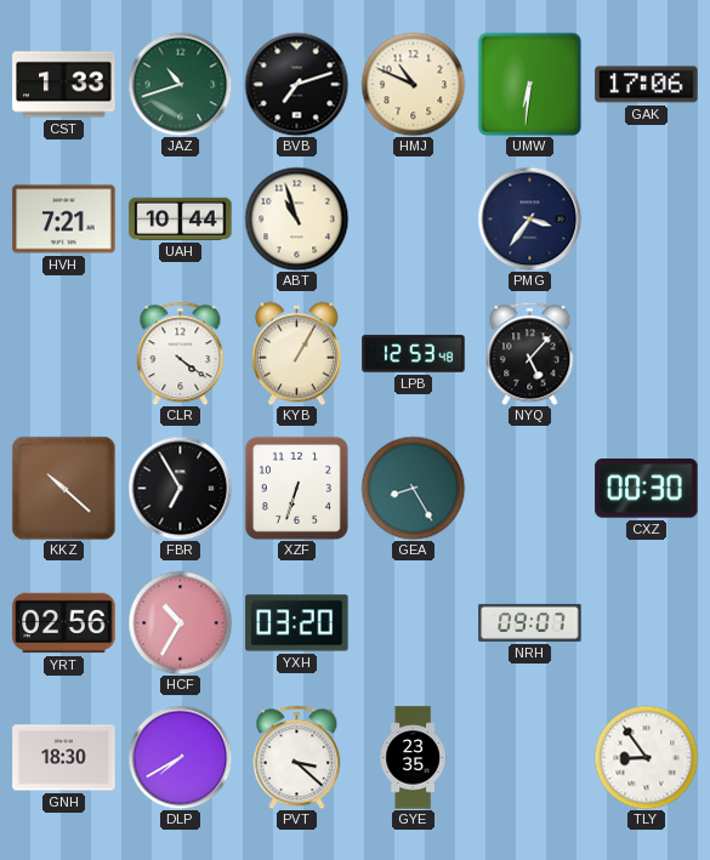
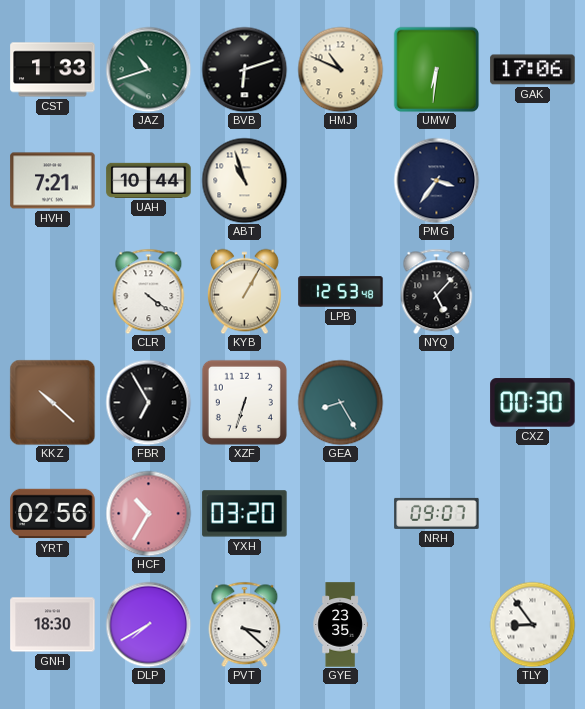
BVB: 7:12 -> 6:12 (244, 69)
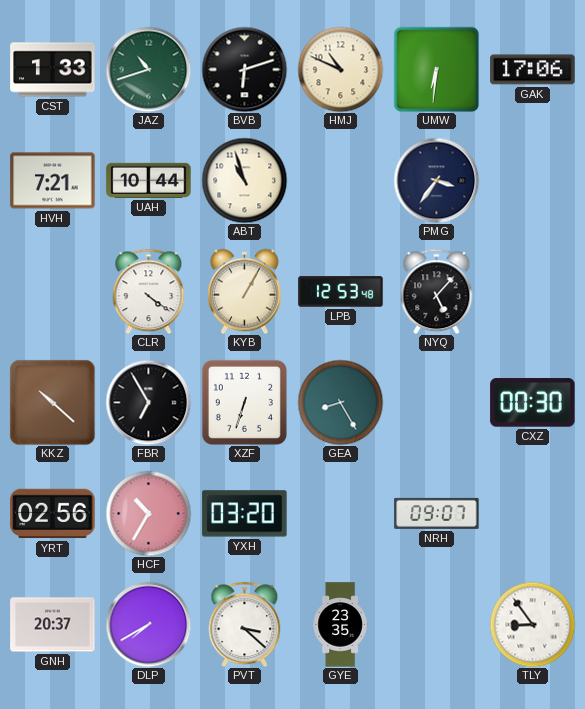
GNH: 18:30 -> 20:37 (53, 625)
